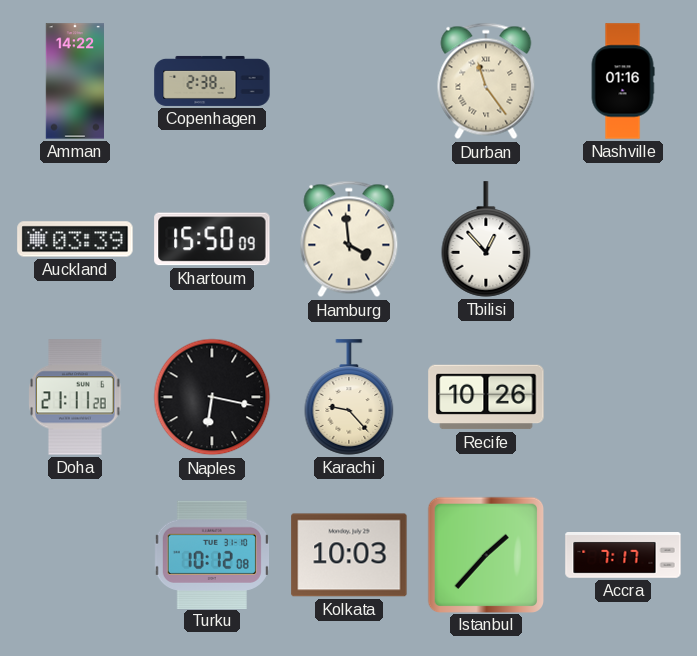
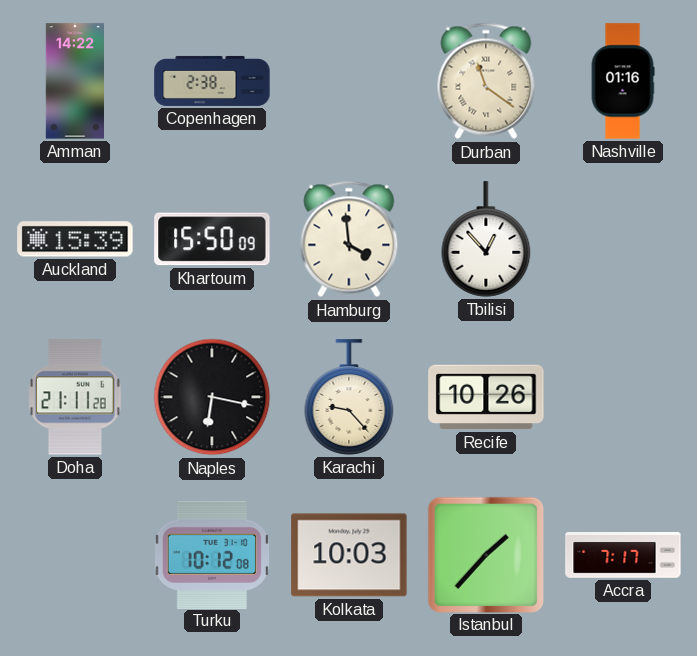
Durban: 11:24 -> 11:21 (486, 81)
Auckland: 03:39 -> 15:39 (75, 239)
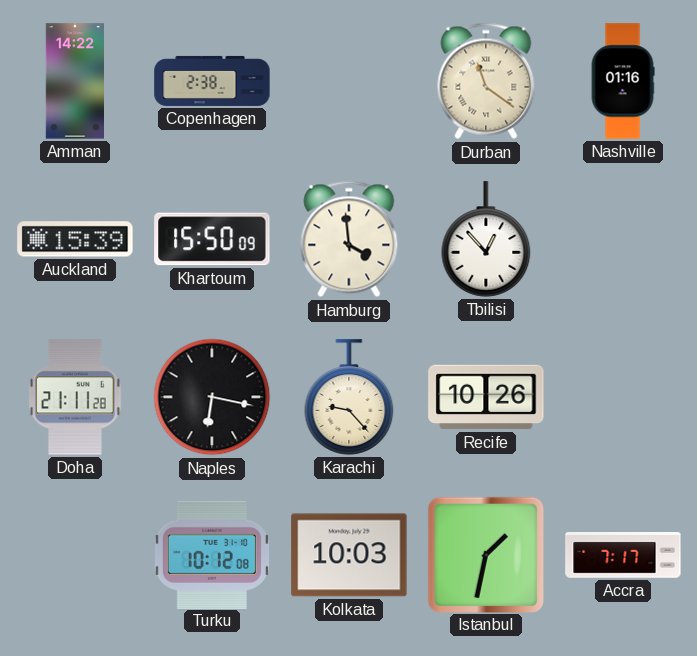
Istanbul: 1:37 -> 1:32 (485, 554)
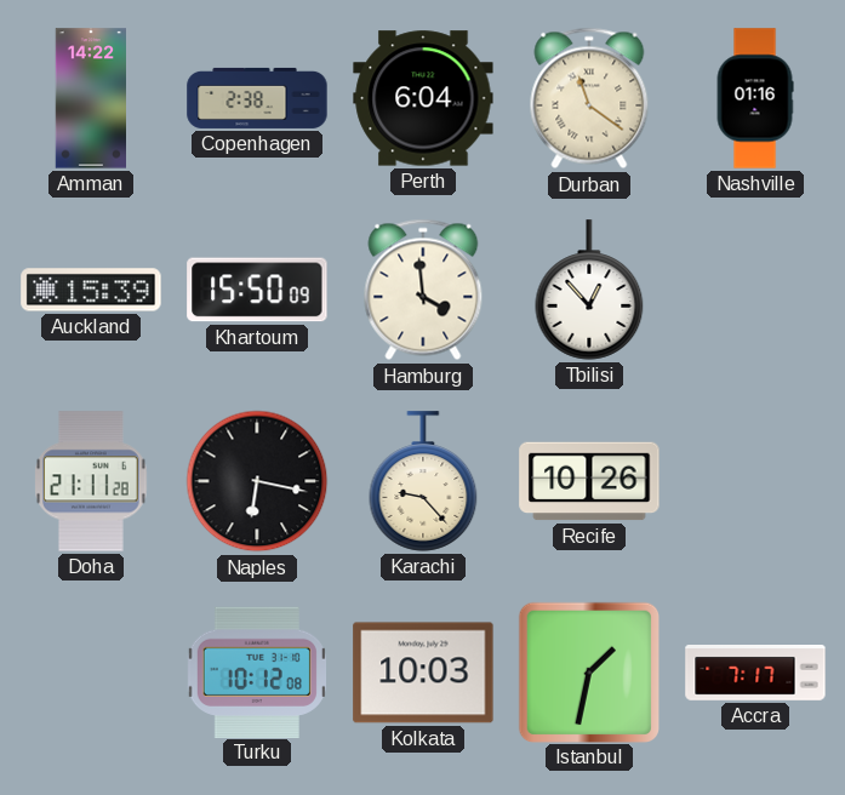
Perth: none -> 6:04 (423, 98)
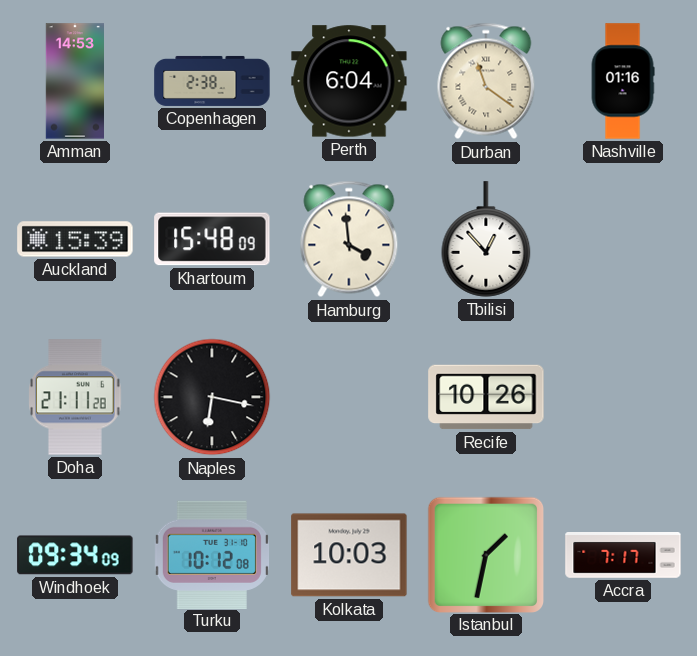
Amman: 14:22 -> 14:53 (75, 81)
Khartoum: 15:50 -> 15:48 (212, 239)
Karachi: 9:23 -> none (423, 481)
Windhoek: none -> 09:34 (75, 555)
